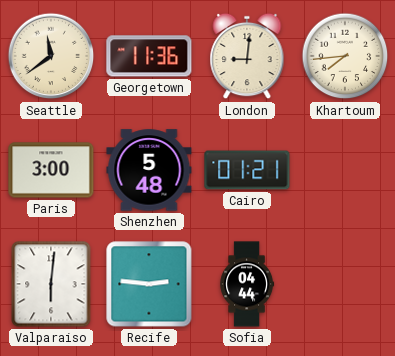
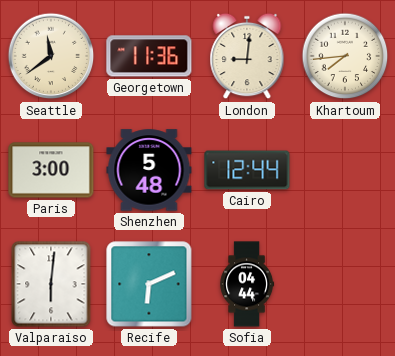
Cairo: 01:21 -> 12:44 (247, 170)
Recife: 2:46 -> 6:11 (149, 284)
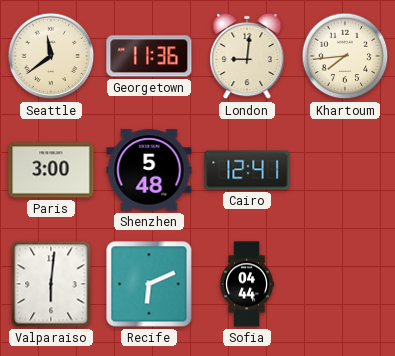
Cairo: 12:44 -> 12:41 (247, 170)
